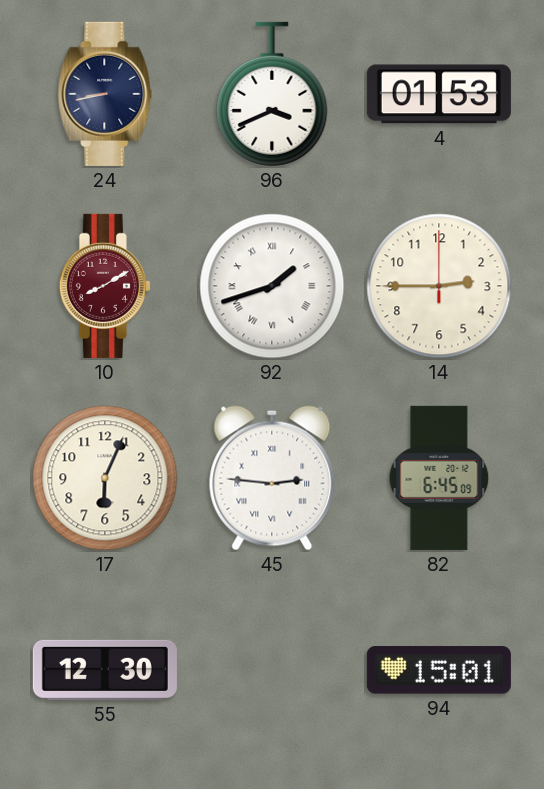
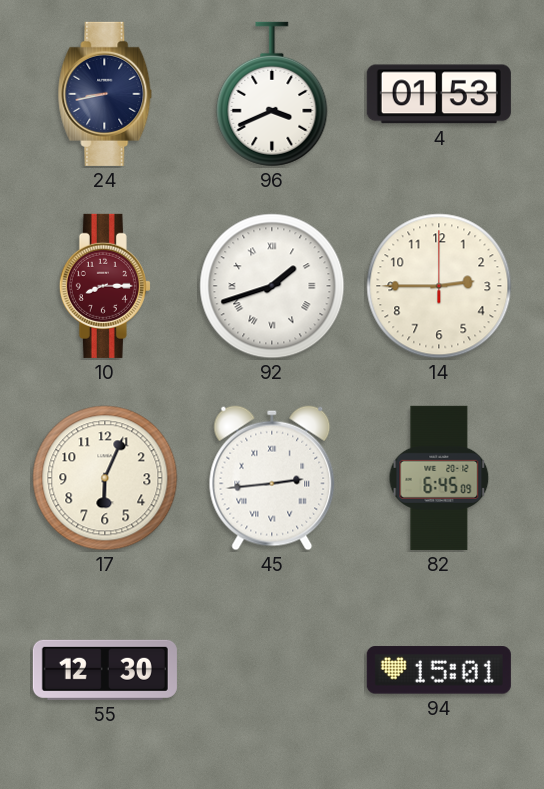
10: 8:10 -> 8:15 (105, 286)
45: 2:46 -> 2:44 (272, 478)
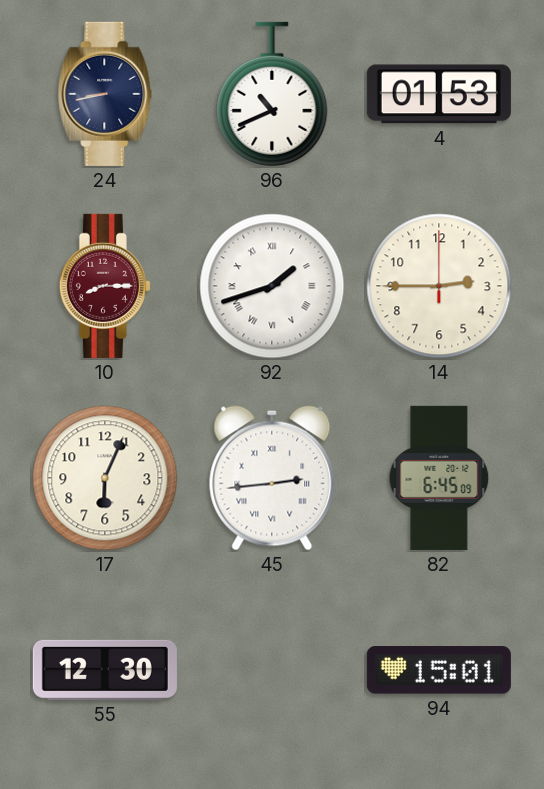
96: 3:41 -> 10:41 (272, 94)
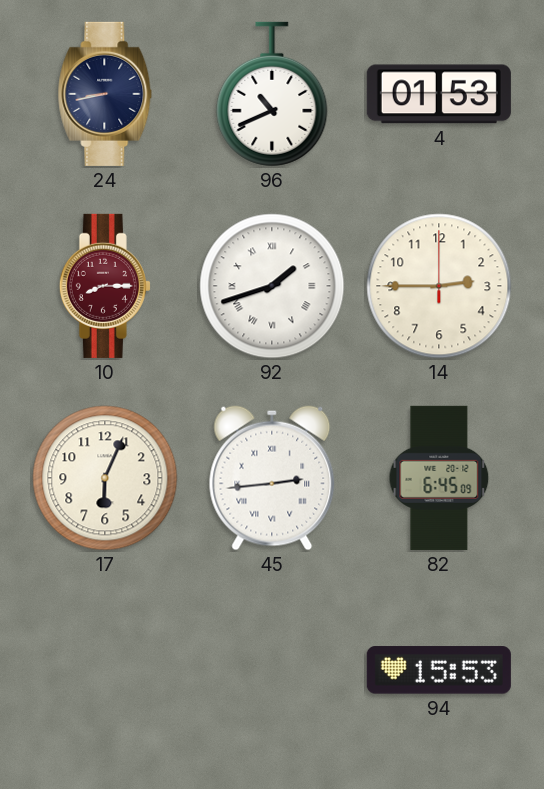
55: 12:30 -> none (105, 670)
94: 15:01 -> 15:53 (439, 670)
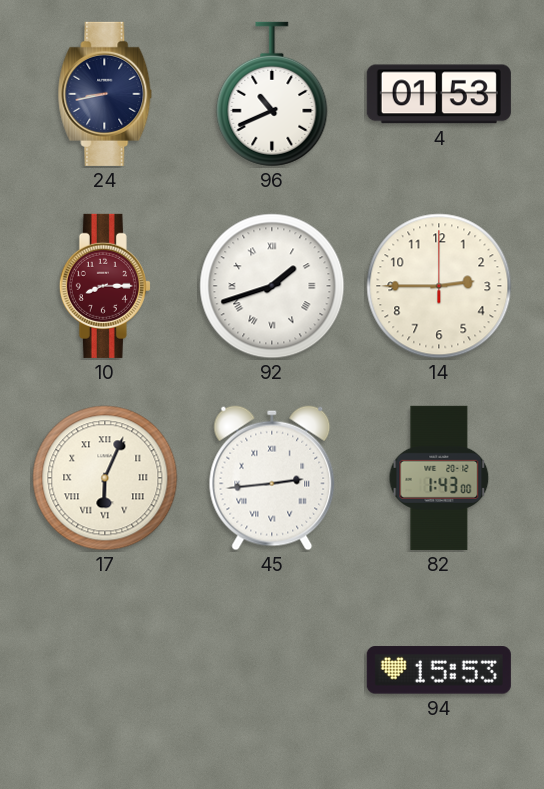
17 numerals: Arabic -> Roman (105, 478)
82: 6:45 -> 1:43 (439, 478)
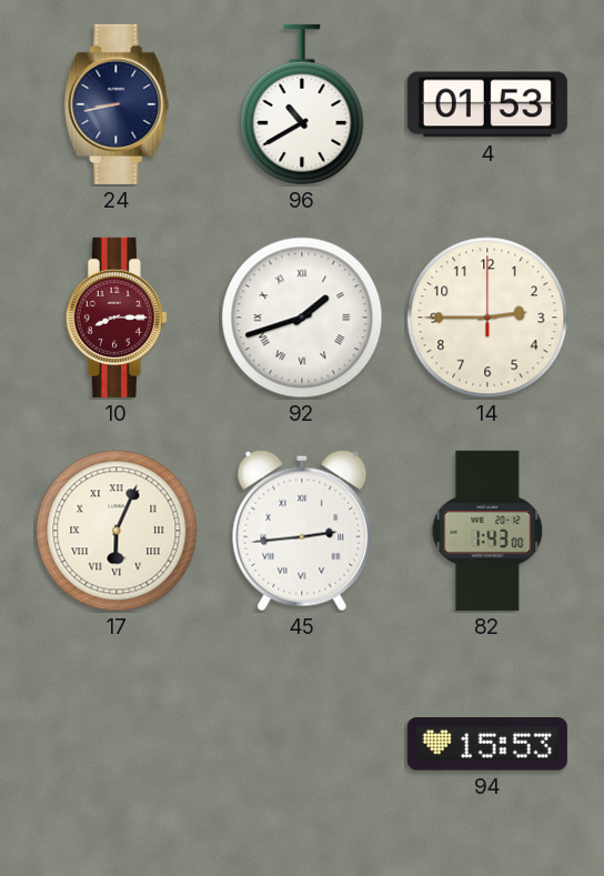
96: 10:41 -> 10:40 (302, 104)
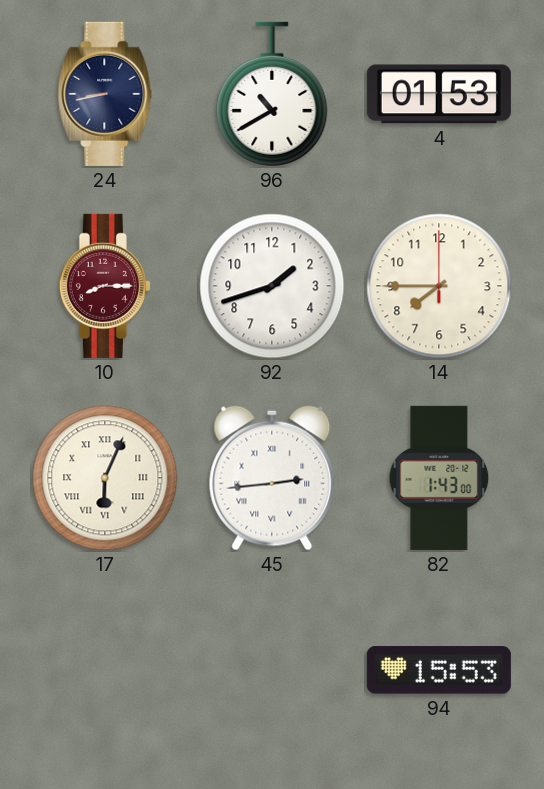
92 numerals: Roman -> Arabic (272, 286)
14: 2:45 -> 7:45 (439, 286)
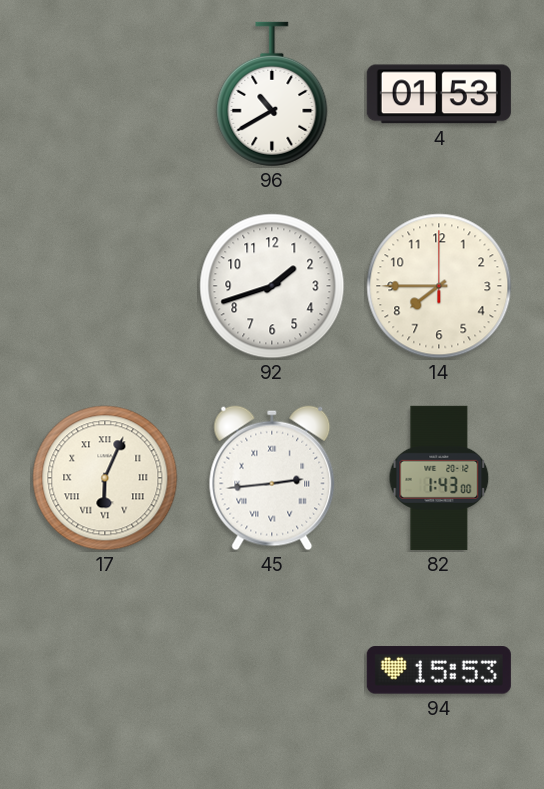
24: 8:43 -> none (105, 94)
10: 8:15 -> none (105, 286)
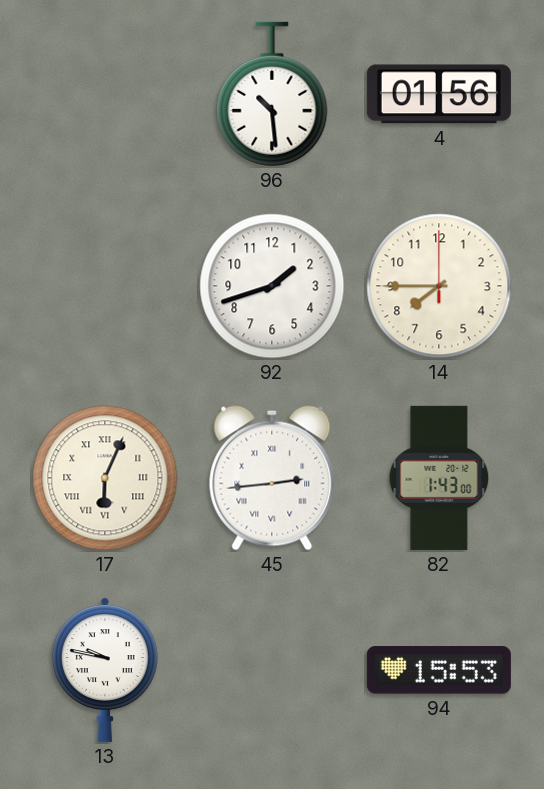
96: 10:40 -> 10:29 (272, 94)
4: 01:53 -> 01:56 (439, 94)
13: none -> 9:47 (105, 670)
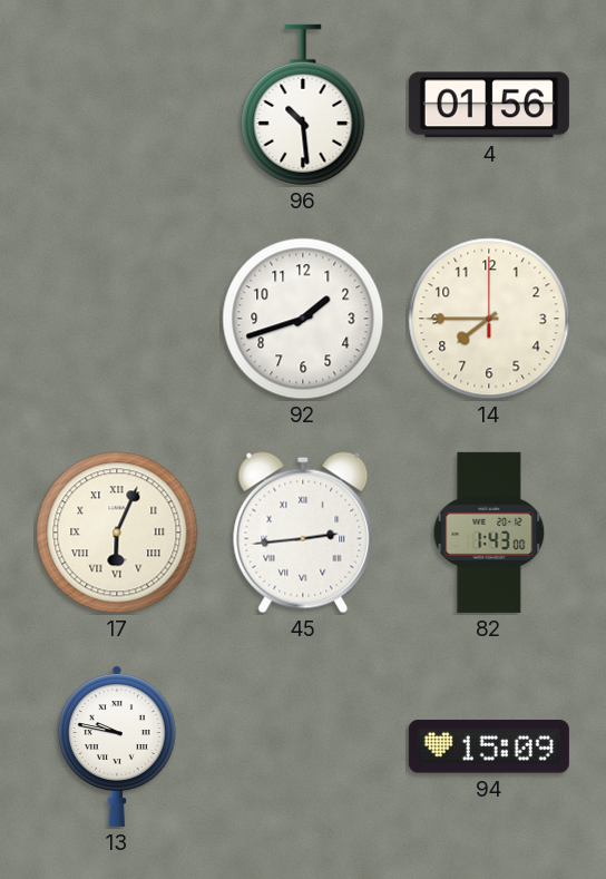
94: 15:53 -> 15:09 (489, 746)
